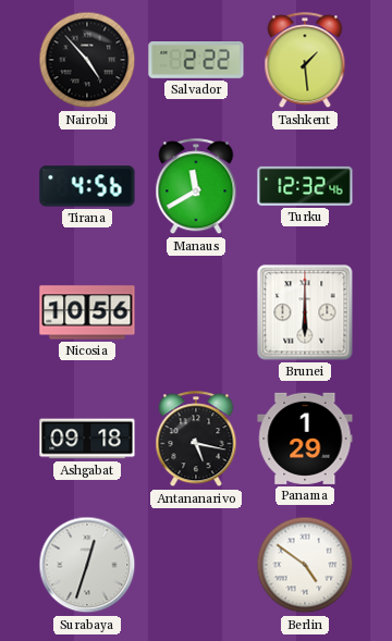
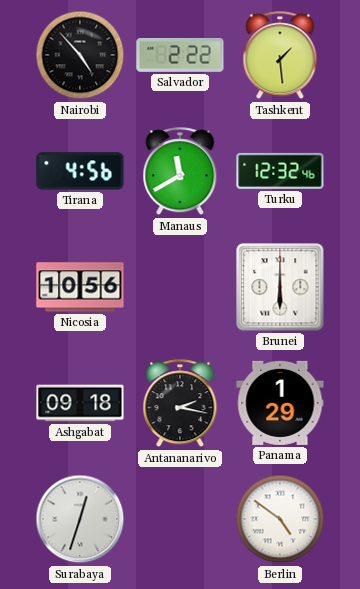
Antananarivo: 5:17 -> 2:17 (180, 404)
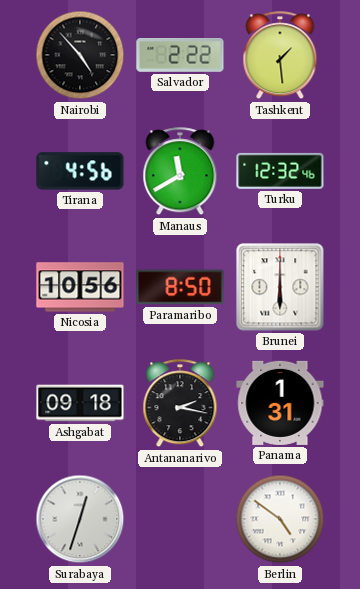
Paramaribo: none -> 8:50 (180, 287)
Panama: 1:29 -> 1:31 (280, 403)
